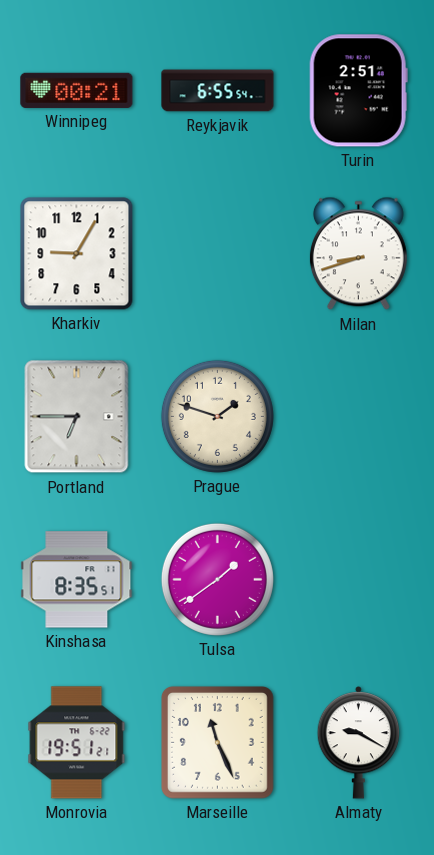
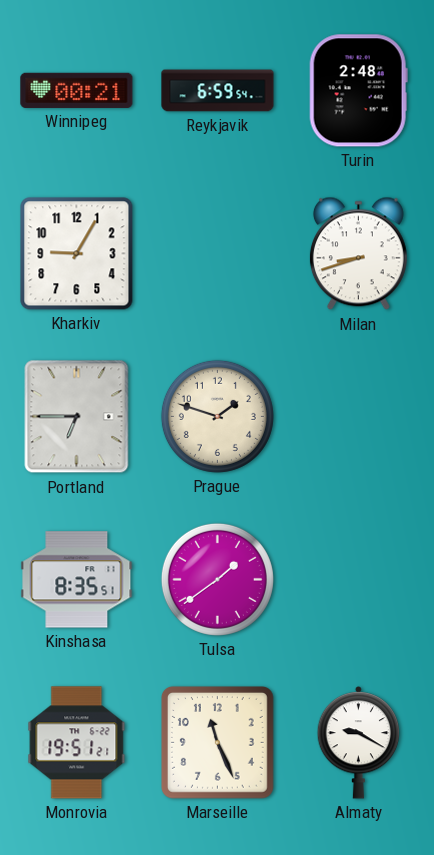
Reykjavik: 6:55 -> 6:59 (218, 91)
Turin: 2:51 -> 2:48 (358, 91)
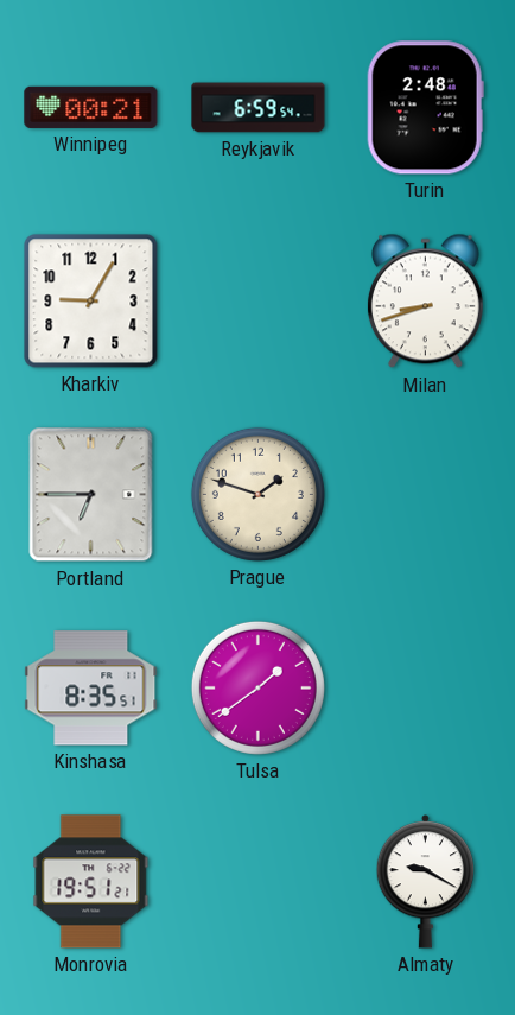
Marseille: 11:26 -> none (218, 743)
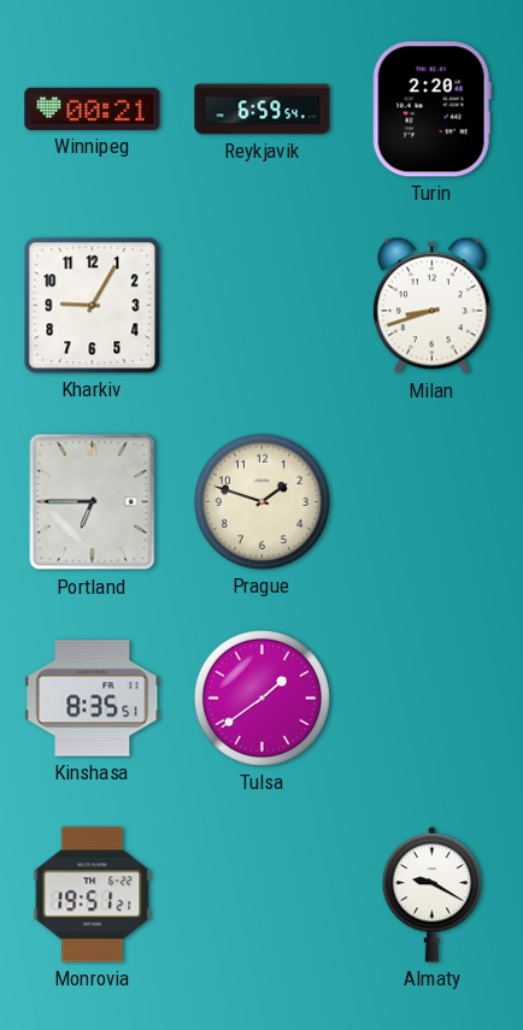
Turin: 2:48 -> 2:20 (431, 110)
